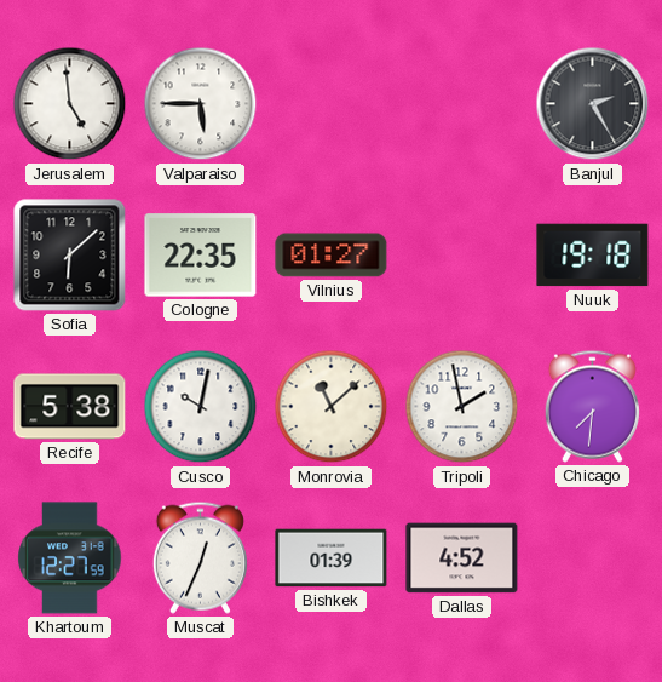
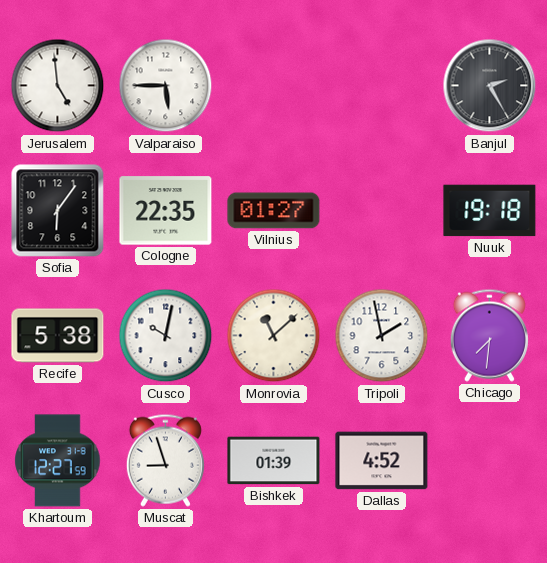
Sofia: 6:08 -> 6:06 (58, 211)
Muscat: 12:34 -> 8:57 (165, 460)
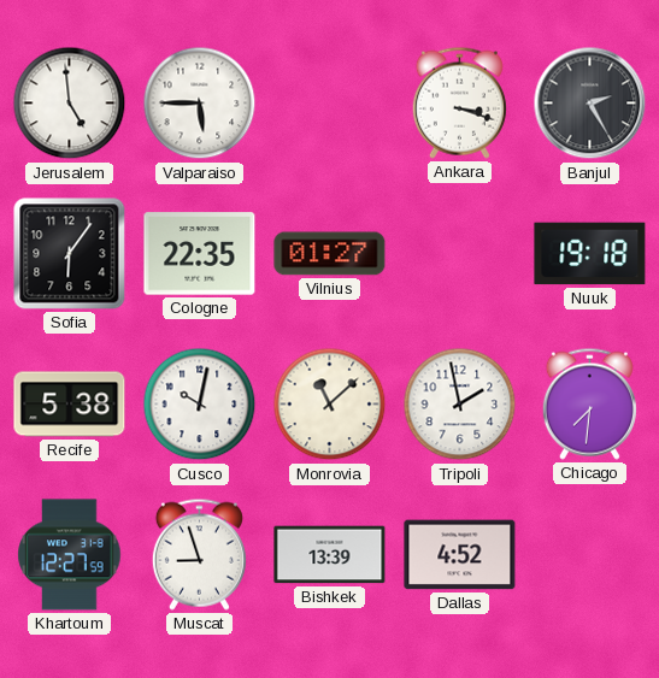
Ankara: none -> 3:18 (459, 102)
Bishkek: 01:39 -> 13:39 (330, 555)
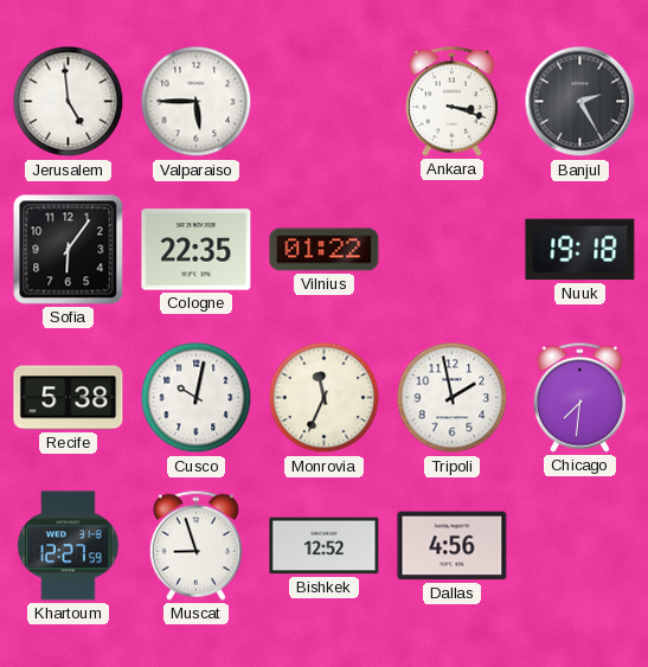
Vilnius: 01:27 -> 01:22 (325, 250)
Monrovia: 11:08 -> 11:34 (325, 398)
Bishkek: 13:39 -> 12:52 (325, 546)
Dallas: 4:52 -> 4:56 (453, 546)
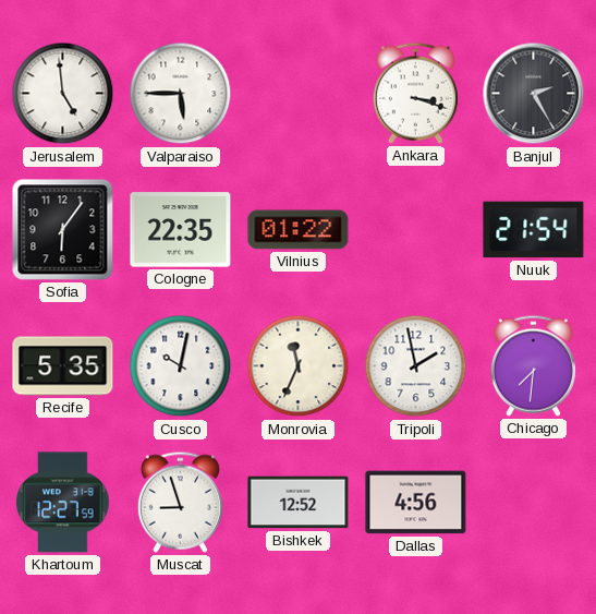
Nuuk: 19:18 -> 21:54 (534, 230)
Recife: 5:38 -> 5:35 (63, 366)
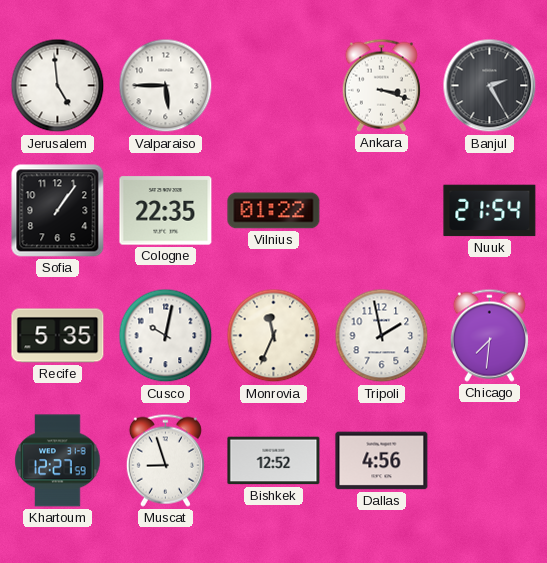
Sofia: 6:06 -> 1:06 (58, 211)
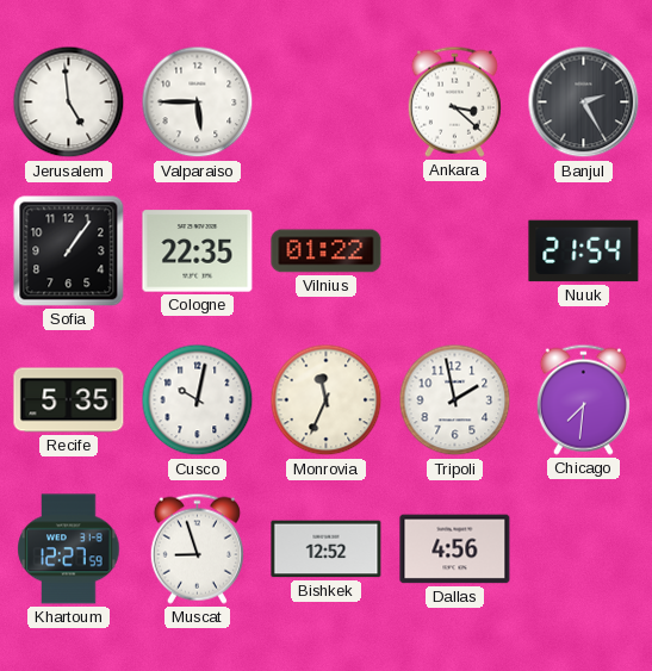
Ankara: 3:18 -> 3:22 (454, 101)
